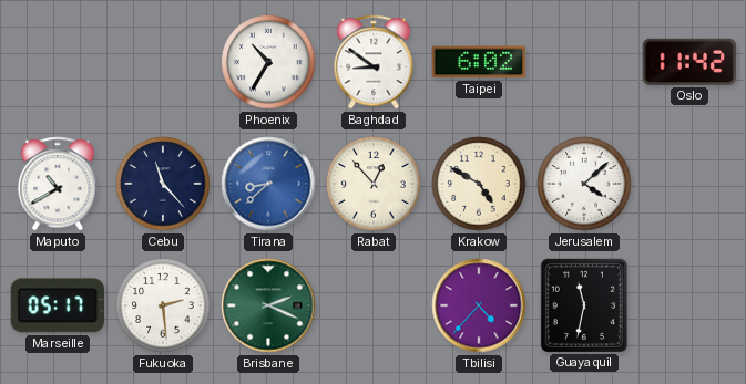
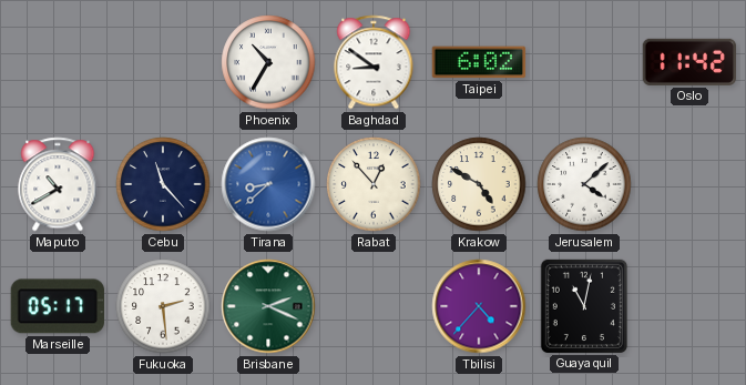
Guayaquil: 11:32 -> 11:02 (583, 305)
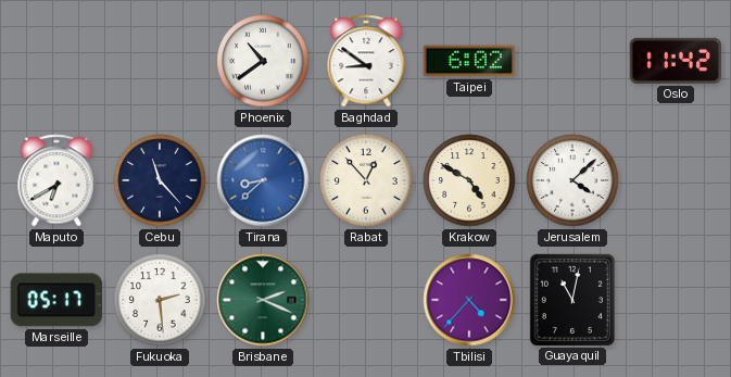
Phoenix: 10:35 -> 10:39 (263, 61)
Maputo: 10:40 -> 6:40 (56, 180)
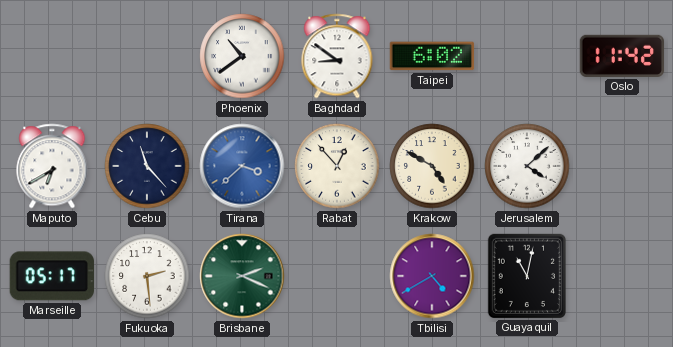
Tirana: 8:38 -> 3:38 (242, 166)
Tbilisi: 4:37 -> 4:40 (432, 276)
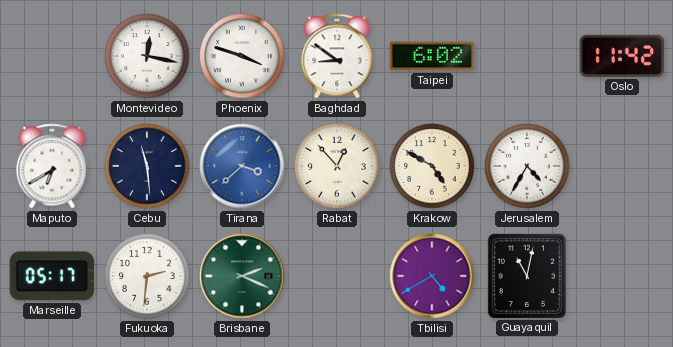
Montevideo: none -> 12:17 (147, 56)
Phoenix: 10:39 -> 3:48 (242, 56)
Cebu: 11:23 -> 11:29 (147, 166)
Jerusalem: 4:08 -> 4:35 (527, 166)
Fukuoka: 2:29 -> 2:31 (147, 276)
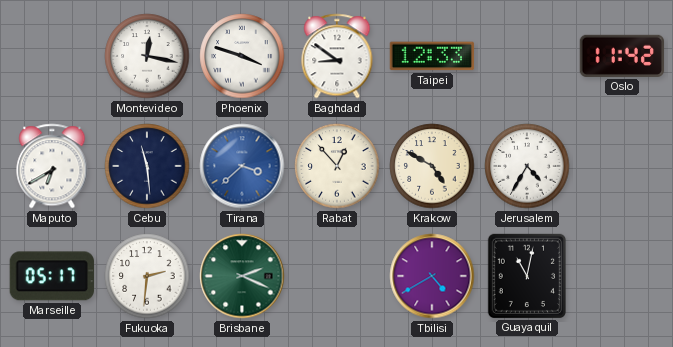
Taipei: 6:02 -> 12:33 (432, 56)
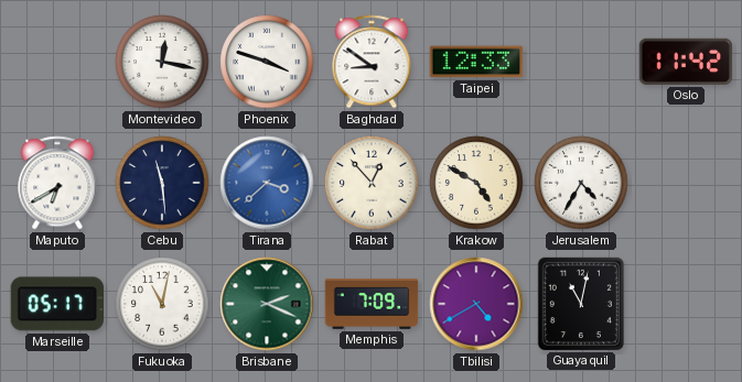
Fukuoka: 2:31 -> 11:02 (162, 304)
Memphis: none -> 7:09 (372, 304)
